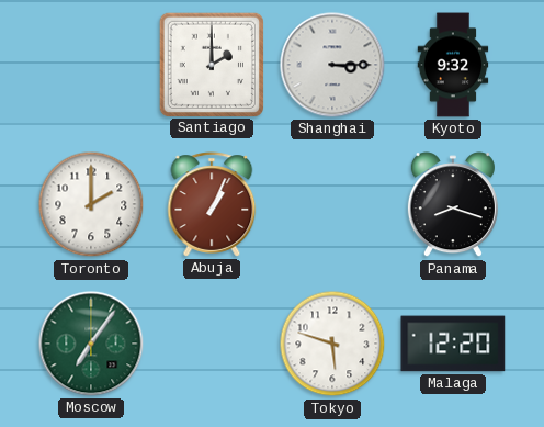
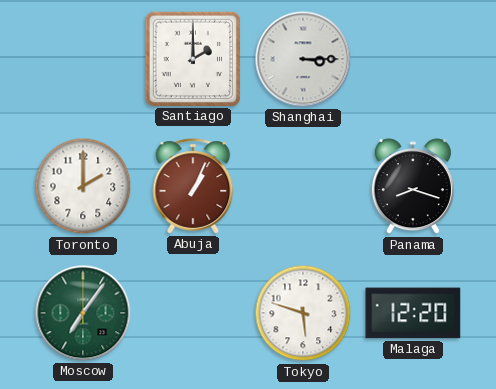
Kyoto: 9:32 -> none (453, 65)
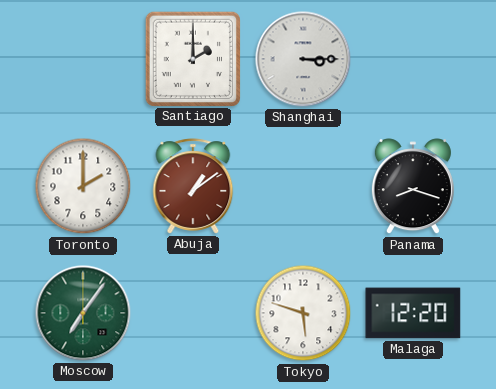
Abuja: 1:04 -> 1:09 (193, 186)
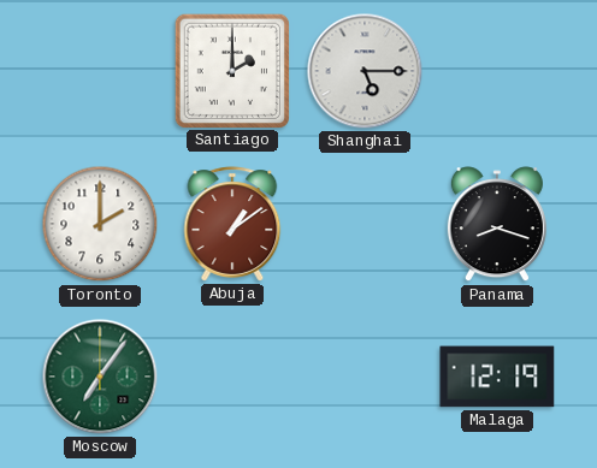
Shanghai: 3:15 -> 5:15 (365, 71)
Tokyo: 5:48 -> none (303, 313)
Malaga: 12:20 -> 12:19 (497, 377)
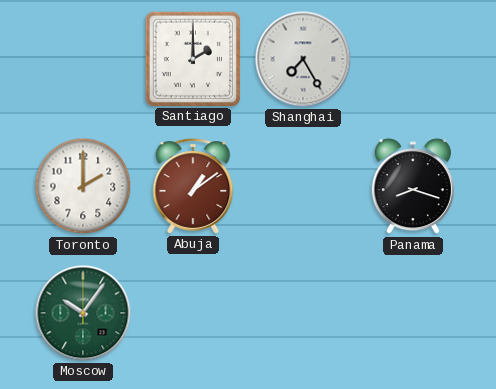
Shanghai: 5:15 -> 7:25 (303, 59)
Moscow: 7:06 -> 10:06 (83, 313)
Malaga: 12:19 -> none (497, 377)
